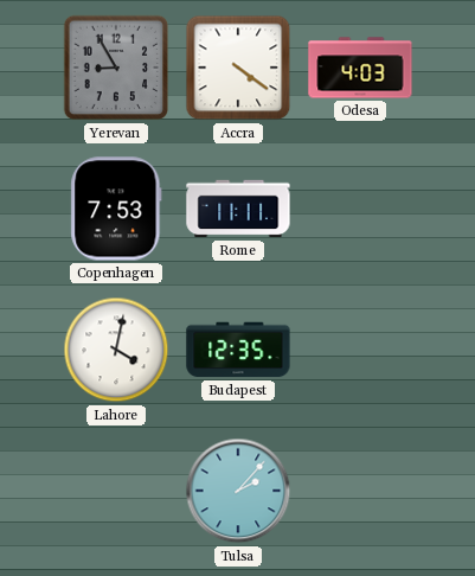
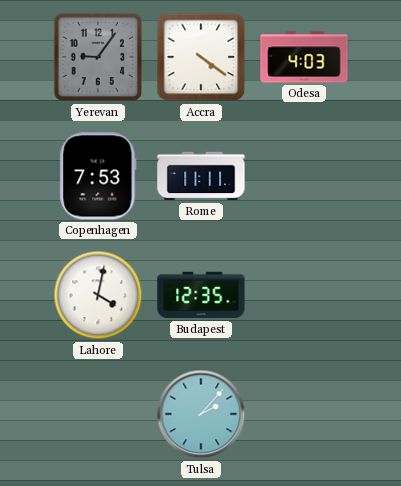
Yerevan: 8:55 -> 9:06 (98, 57)
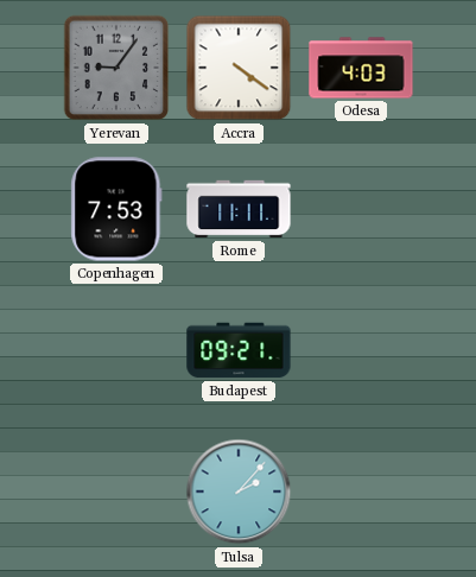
Lahore: 4:02 -> none (98, 295)
Budapest: 12:35 -> 09:21 (239, 350)
